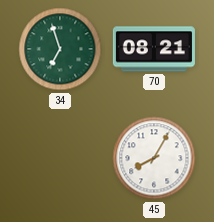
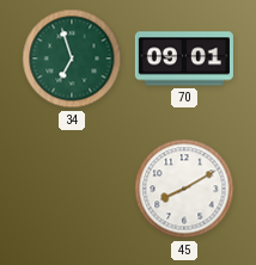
70: 08:21 -> 09:01 (184, 58)
45: 8:05 -> 8:10 (184, 189)
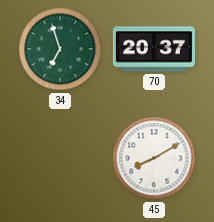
70: 09:01 -> 20:37 (154, 49)
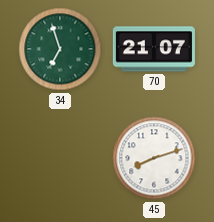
70: 20:37 -> 21:07 (154, 49)
45: 8:10 -> 8:12 (154, 158)
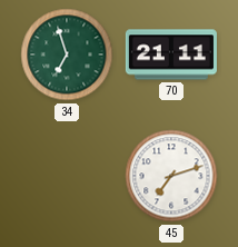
70: 21:07 -> 21:11 (171, 55)
45: 8:12 -> 7:12 (171, 176)
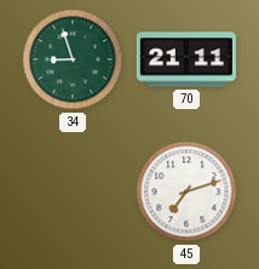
34: 6:57 -> 8:57 (73, 59)
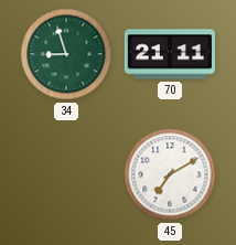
45: 7:12 -> 7:10 (170, 174)
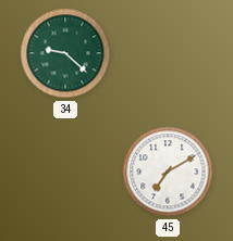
34: 8:57 -> 9:22 (65, 53)
70: 21:11 -> none (170, 54)
